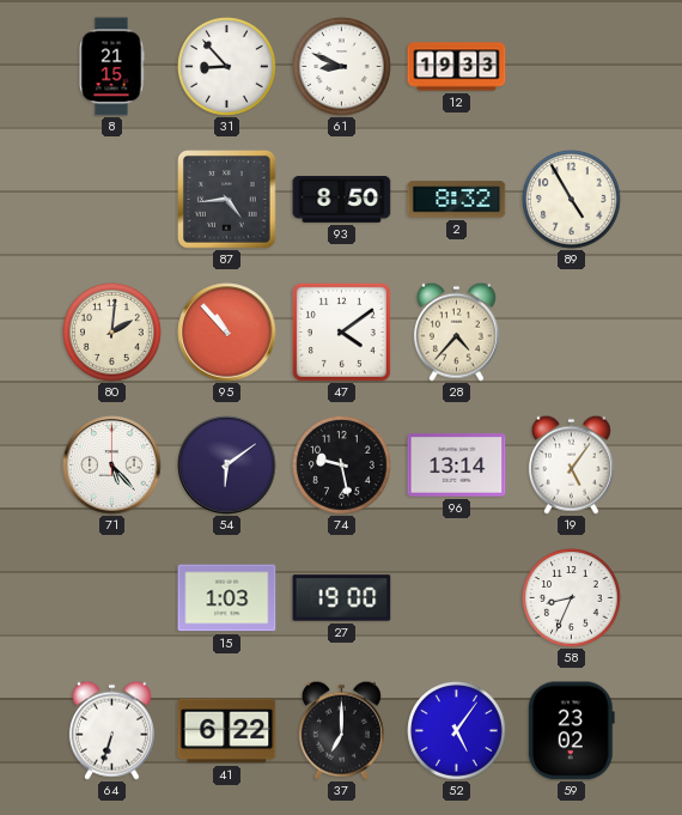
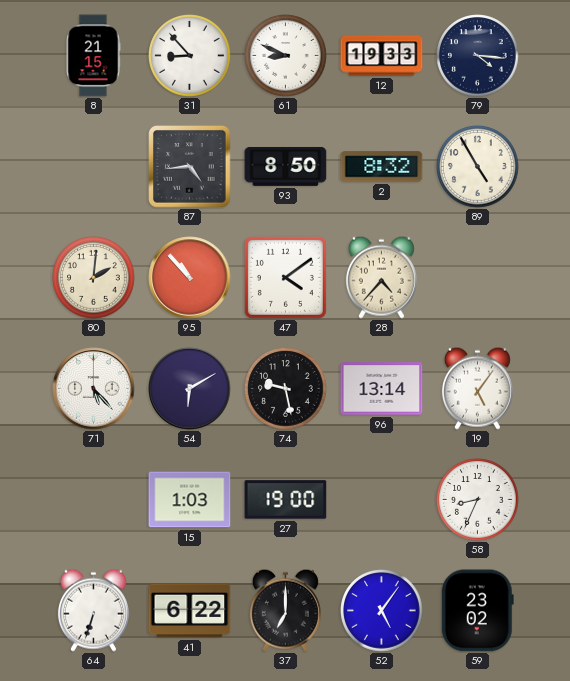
79: none -> 4:16 (478, 56)
54: 6:09 -> 6:10 (190, 389)
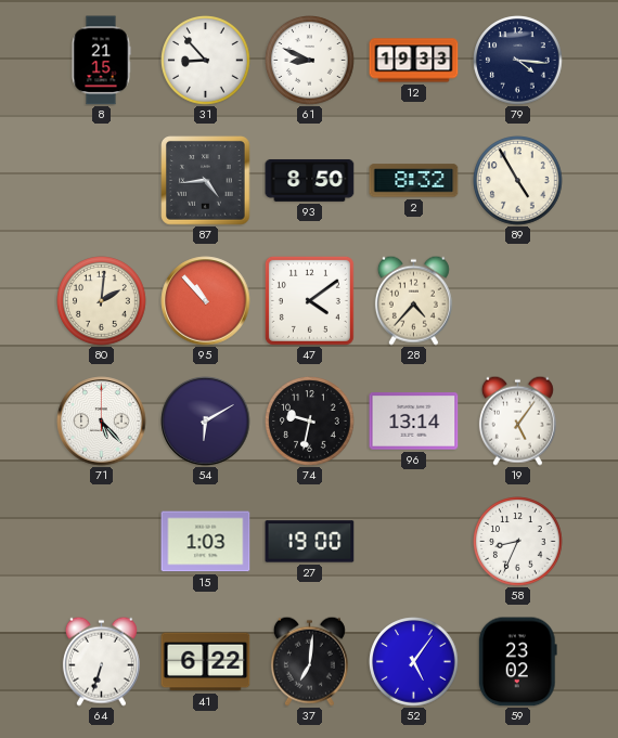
74: 9:28 -> 9:32 (310, 422)
37: 7:00 -> 7:01 (309, 661)
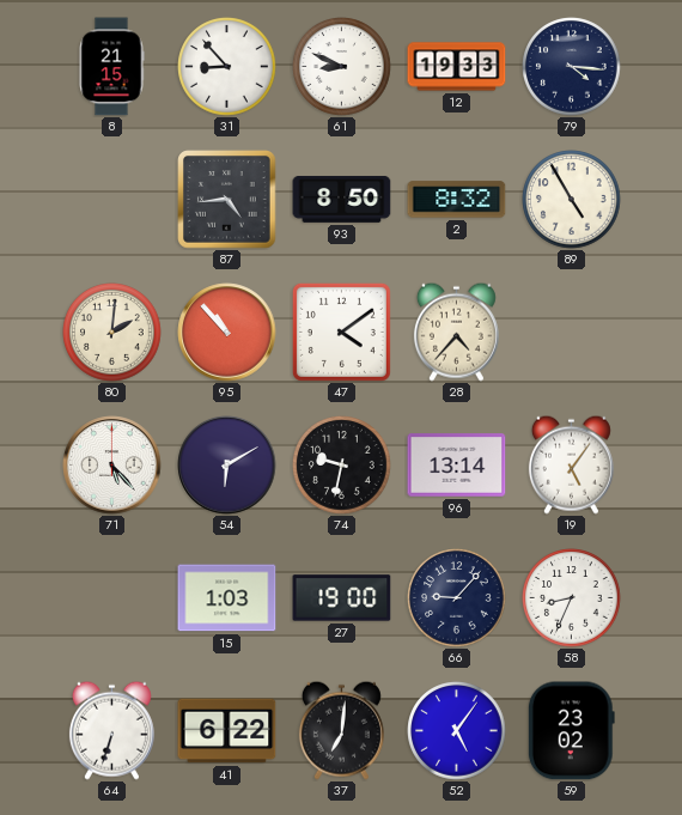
66: none -> 9:07 (457, 598)
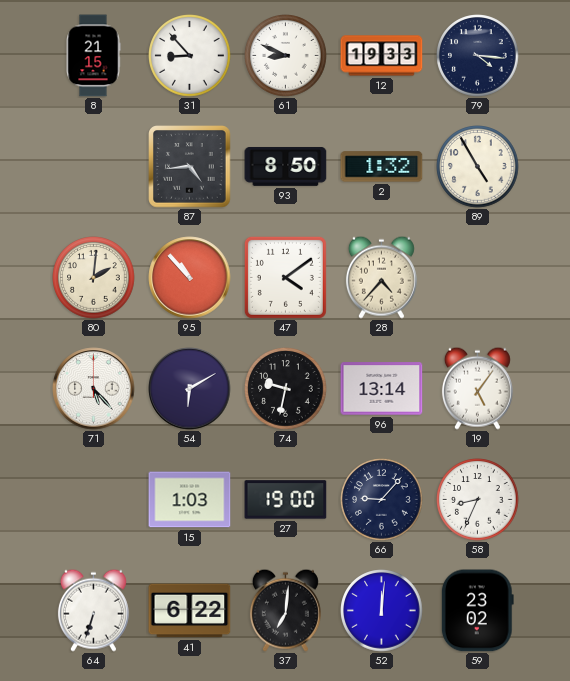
2: 8:32 -> 1:32 (382, 167)
52: 5:06 -> 12:01 (382, 611)
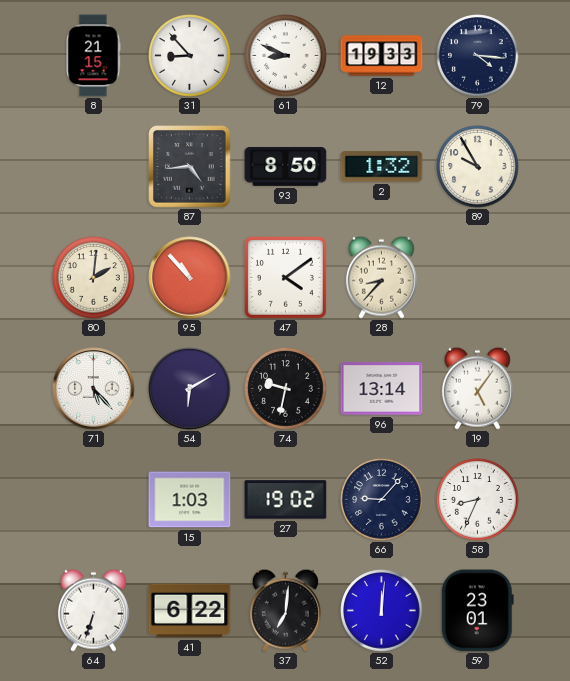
89: 4:55 -> 9:55 (478, 167)
28: 4:37 -> 8:37 (381, 277)
27: 19:00 -> 19:02 (286, 500)
59: 23:02 -> 23:01 (477, 611)
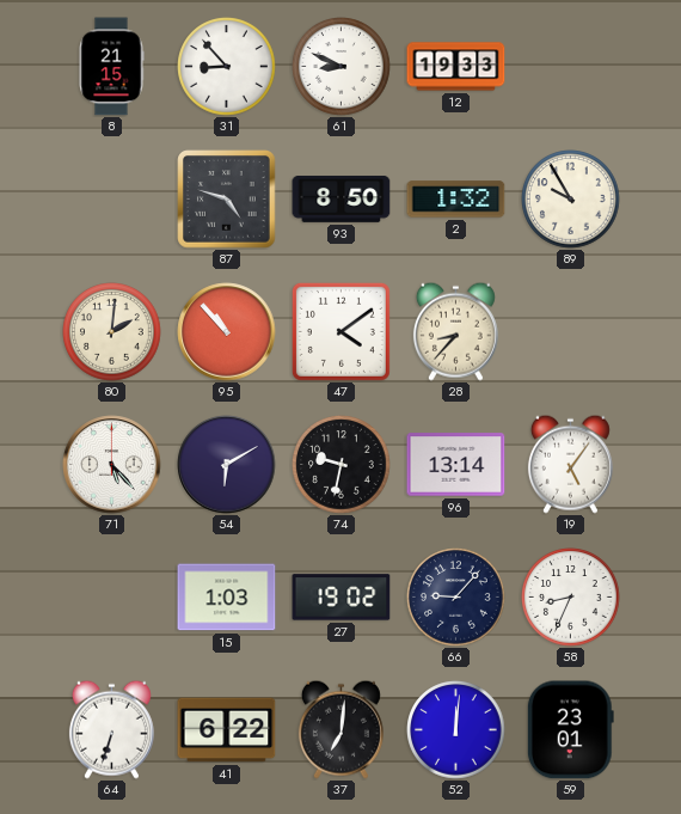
79: 4:16 -> none (478, 56)
87: 4:44 -> 4:48 (227, 200)
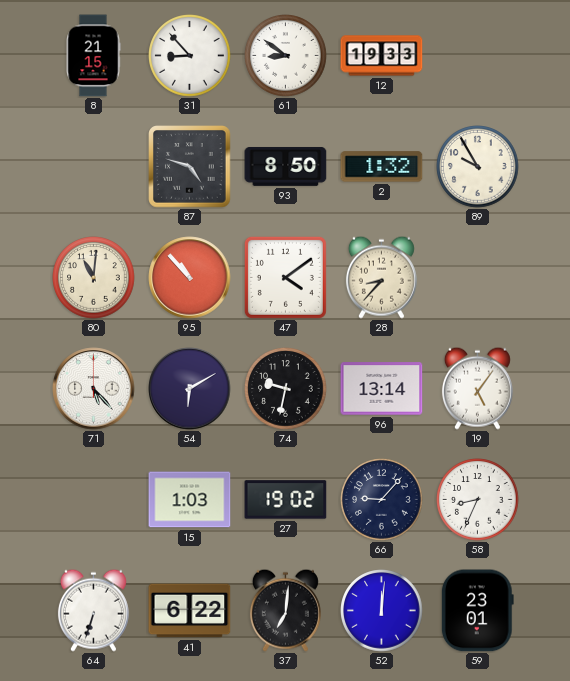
61: 8:49 -> 8:51 (286, 56)
80: 2:01 -> 11:01 (94, 278)
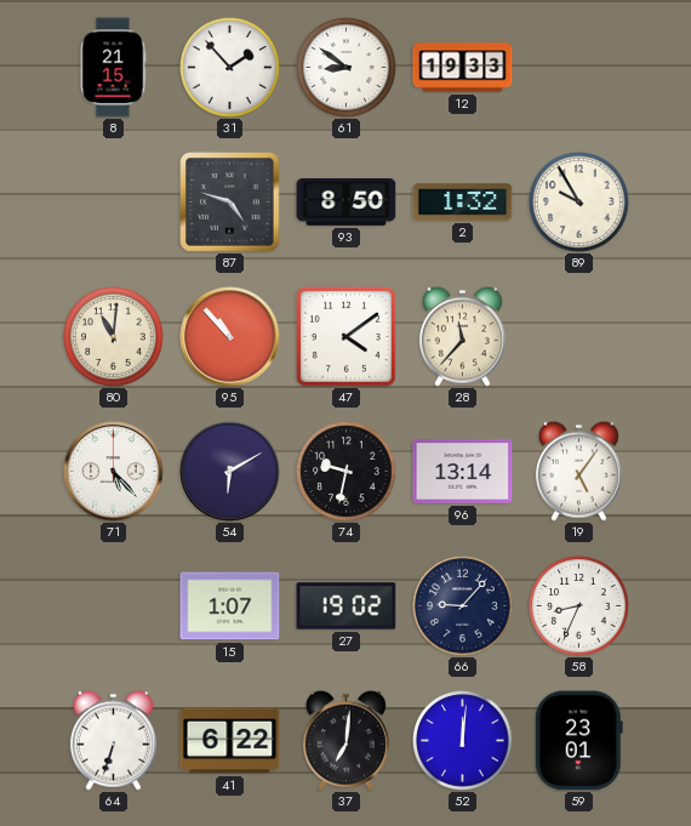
31: 8:53 -> 1:53 (230, 68)
28: 8:37 -> 11:37 (462, 336)
15: 1:03 -> 1:07 (230, 606)
